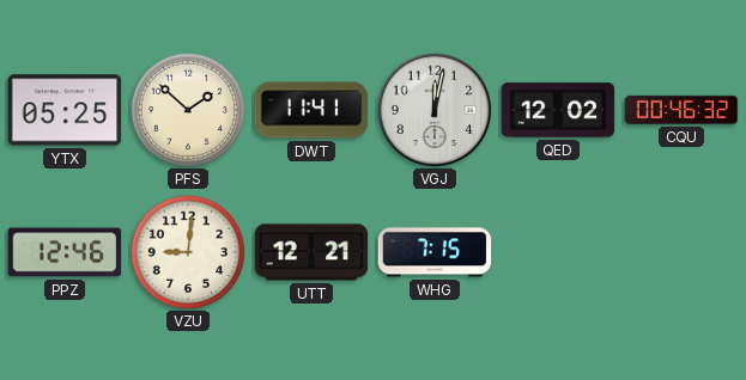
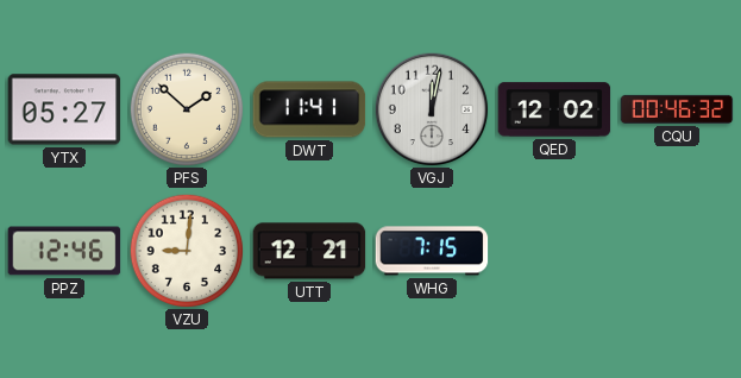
YTX: 05:25 -> 05:27 (64, 109)
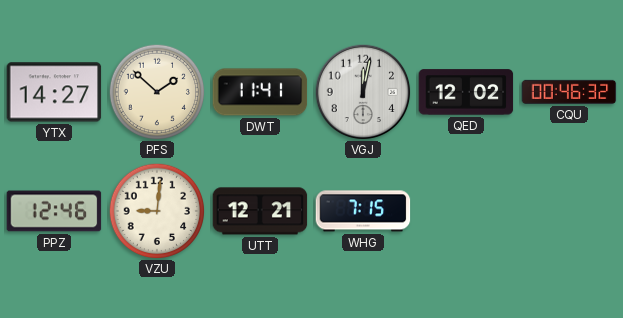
YTX: 05:27 -> 14:27 (54, 92)
